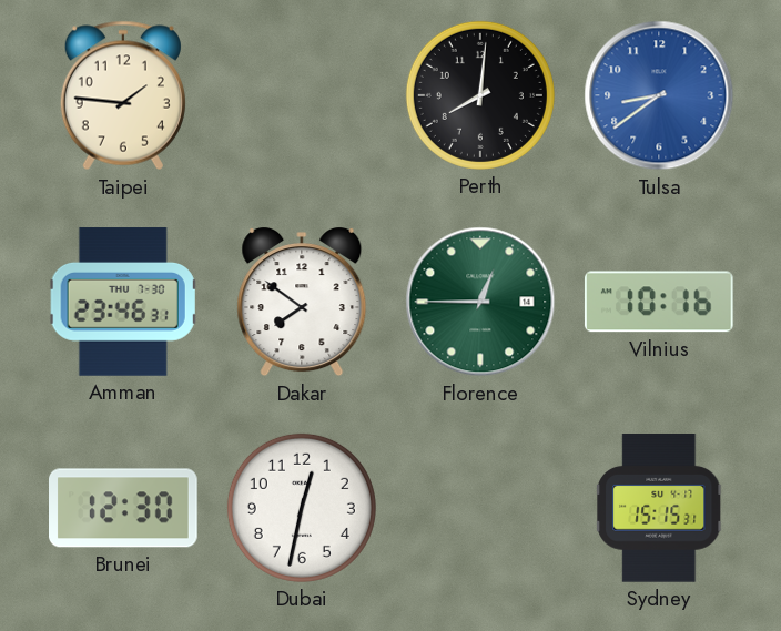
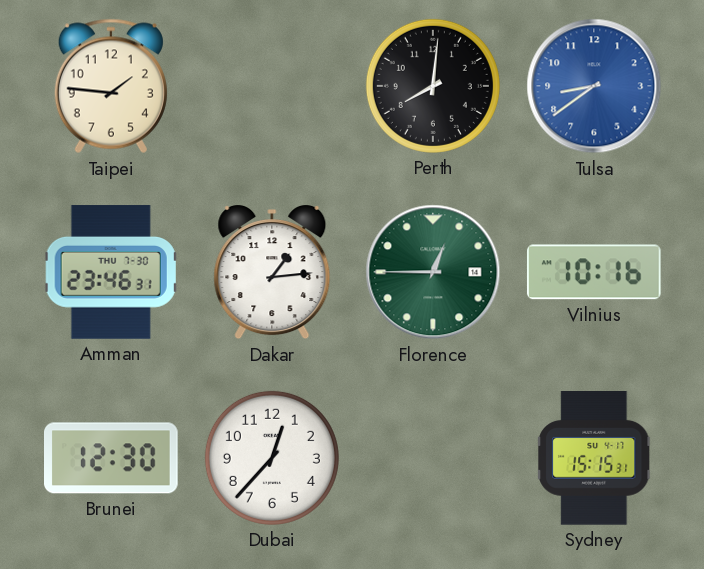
Dakar: 7:51 -> 1:14 (272, 273)
Dubai: 12:32 -> 12:37 (272, 458)
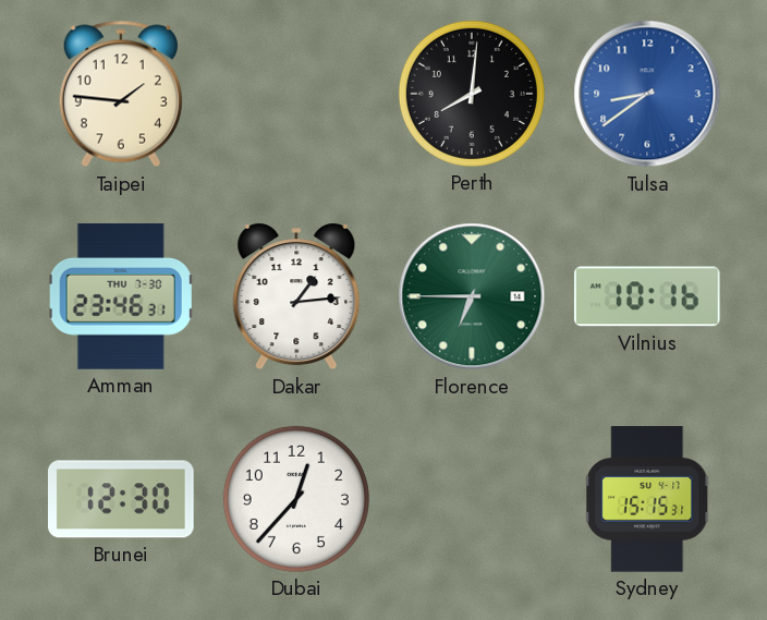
Florence: 12:45 -> 6:45 (472, 296)
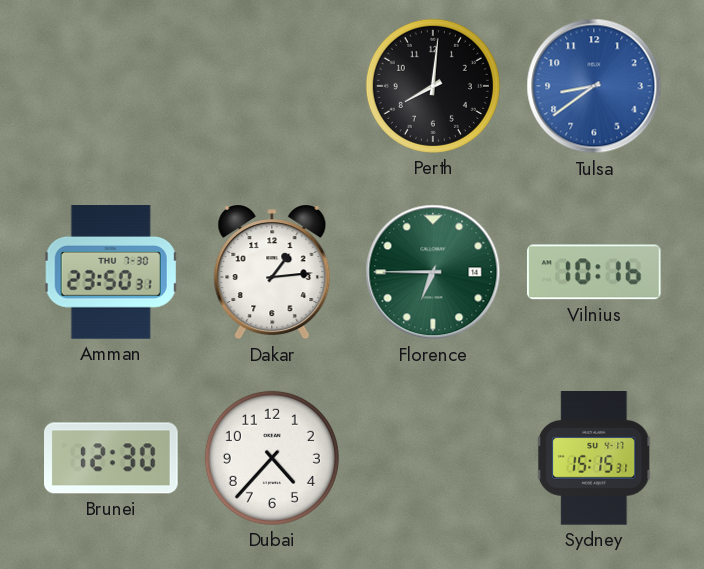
Taipei: 1:46 -> none (121, 94)
Amman: 23:46 -> 23:50 (111, 272)
Dubai: 12:37 -> 4:37 (272, 458)
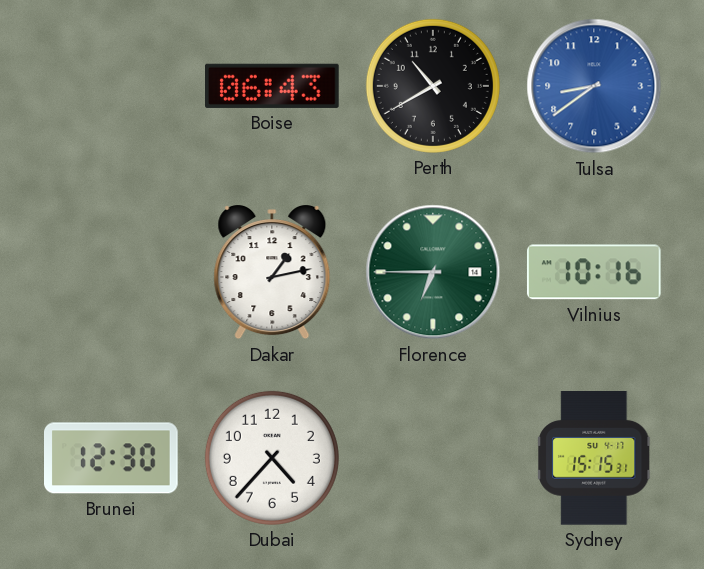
Boise: none -> 06:43 (273, 86)
Perth: 8:01 -> 10:40 (433, 86)
Amman: 23:50 -> none (111, 272)
Dakar: 1:14 -> 1:13 (272, 273)
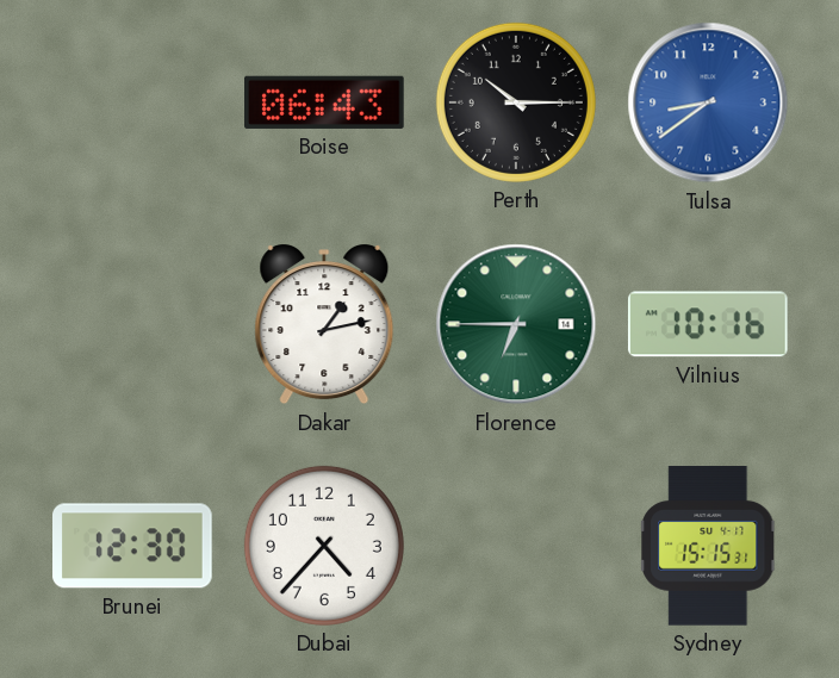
Perth: 10:40 -> 10:15 (516, 102)
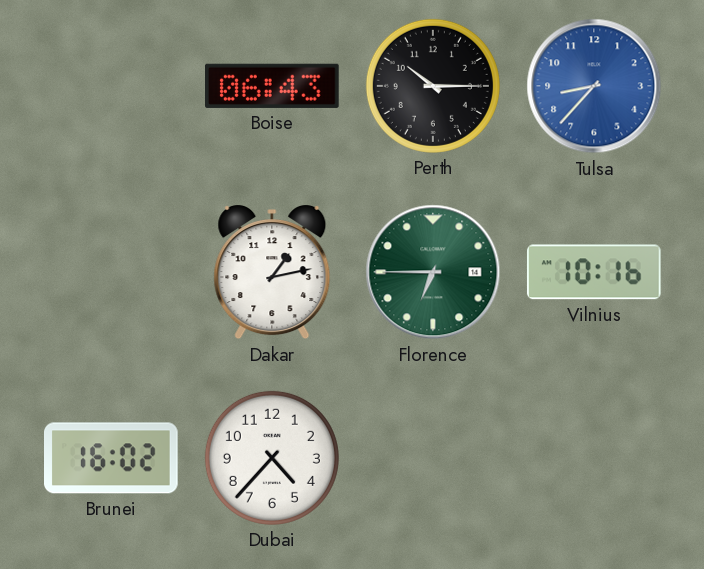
Tulsa: 8:39 -> 8:37 (594, 86)
Brunei: 12:30 -> 16:02 (112, 458)
Sydney: 15:15 -> none (709, 547)
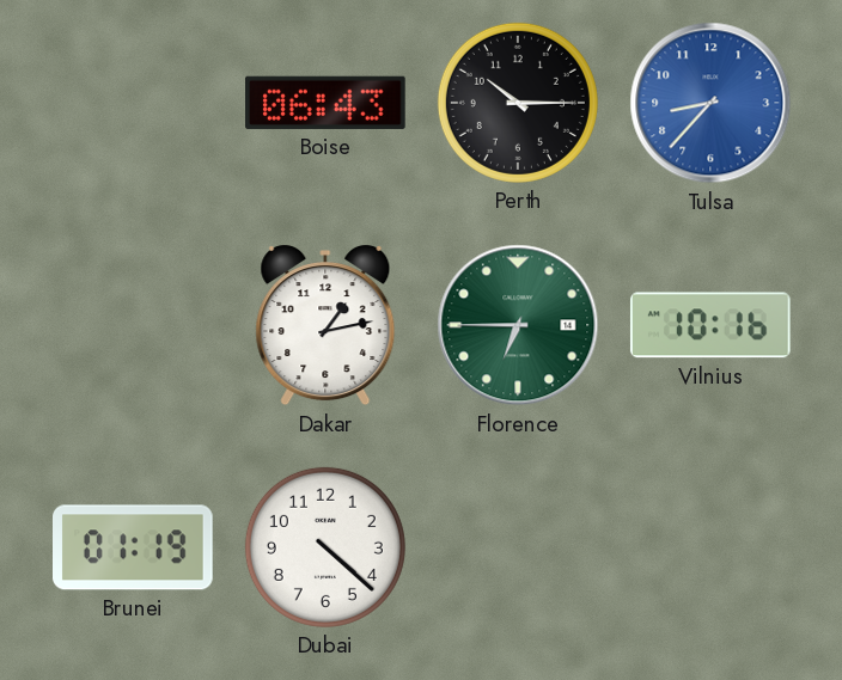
Brunei: 16:02 -> 01:19 (134, 547)
Dubai: 4:37 -> 4:22 (325, 547)
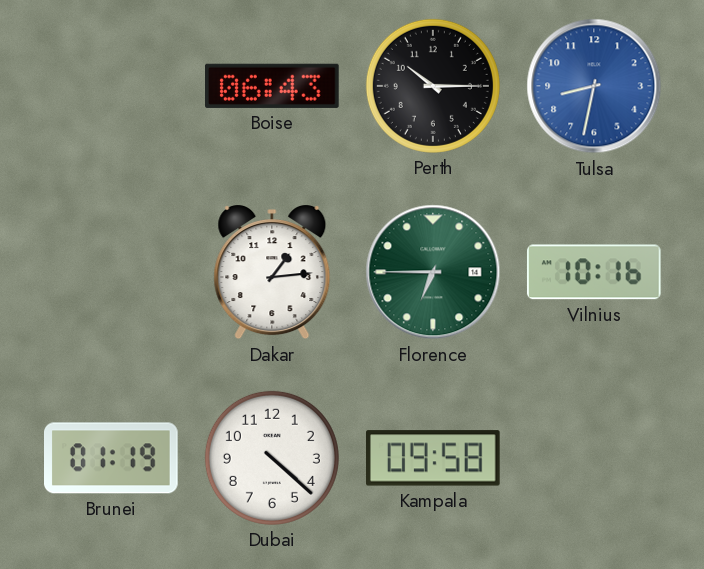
Tulsa: 8:37 -> 8:32 (594, 86)
Dakar: 1:13 -> 1:14 (272, 273)
Kampala: none -> 09:58 (434, 458)
